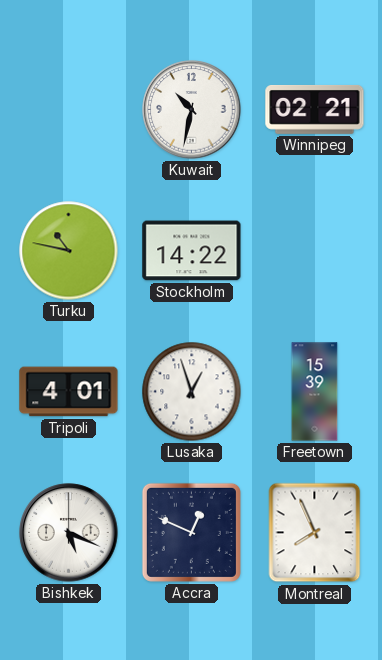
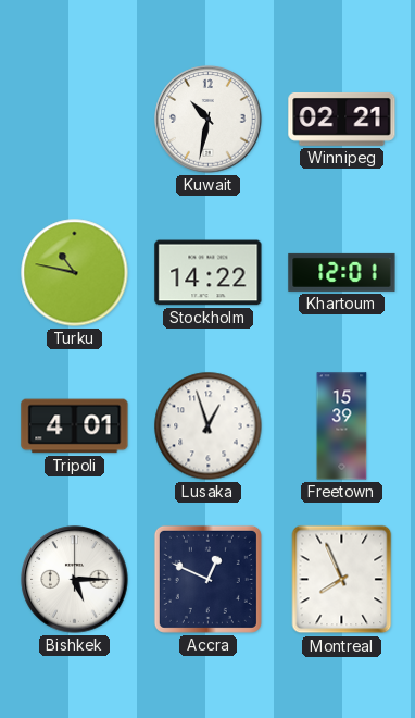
Khartoum: none -> 12:01 (342, 272)
Bishkek: 5:19 -> 5:15 (75, 580)
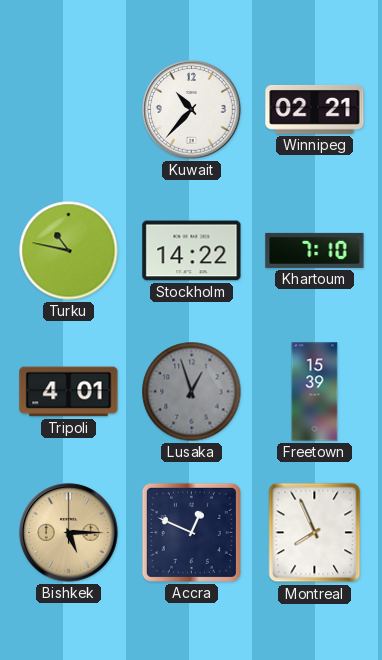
Kuwait: 10:32 -> 10:37 (192, 110)
Khartoum: 12:01 -> 7:10 (315, 250)
Lusaka dial: white -> grey (192, 392)
Bishkek dial: white -> champagne (69, 533)
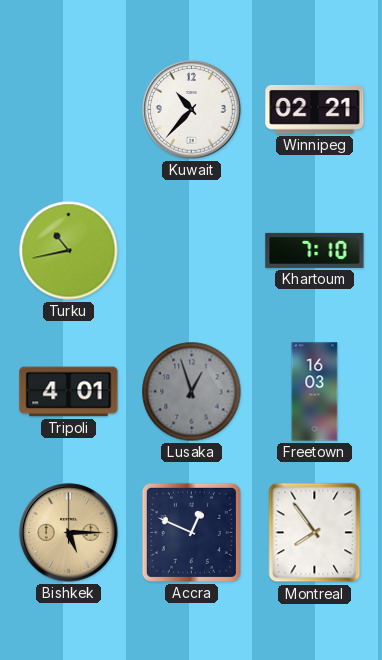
Turku: 10:47 -> 10:43 (69, 251)
Stockholm: 14:22 -> none (192, 251)
Freetown: 15:39 -> 16:03 (315, 392)
Montreal: 7:56 -> 7:54 (315, 533)
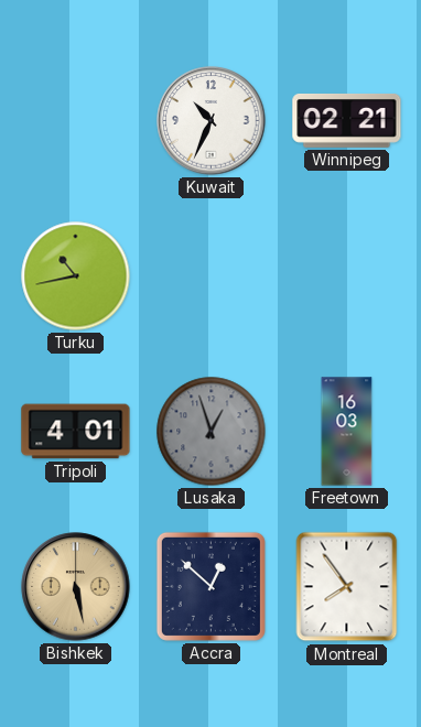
Kuwait: 10:37 -> 10:34 (212, 121)
Khartoum: 7:10 -> none (315, 250)
Bishkek: 5:15 -> 5:28 (76, 587)
Accra: 12:49 -> 12:52 (210, 586)
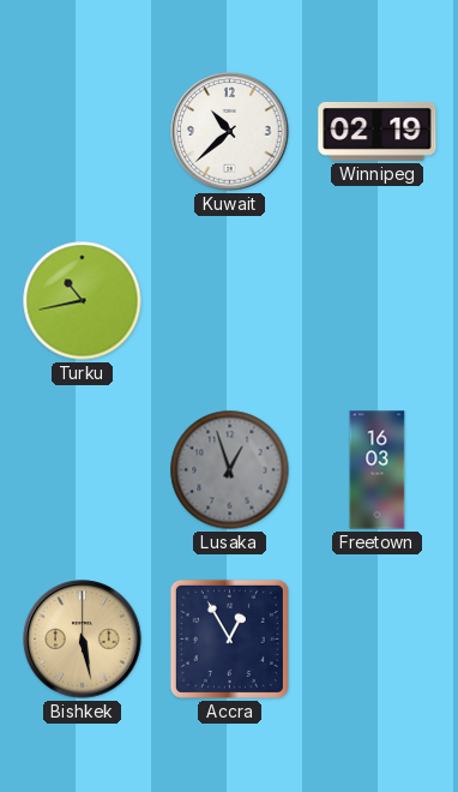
Kuwait: 10:34 -> 10:38 (230, 132)
Winnipeg: 02:21 -> 02:19 (378, 131)
Tripoli: 4:01 -> none (76, 432)
Accra: 12:52 -> 12:55 (229, 638)
Montreal: 7:54 -> none (347, 587)
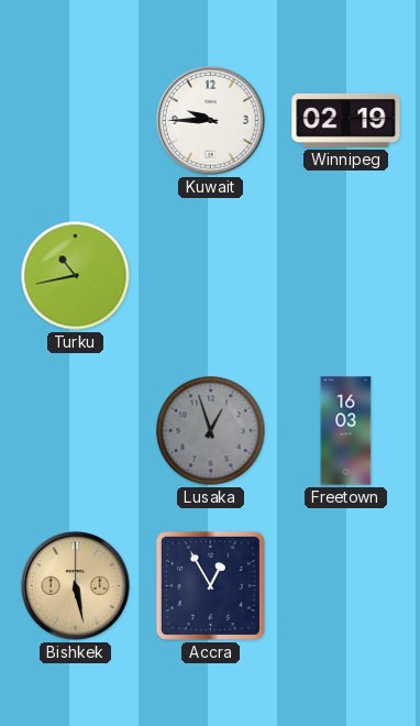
Kuwait: 10:38 -> 9:45 (211, 121)
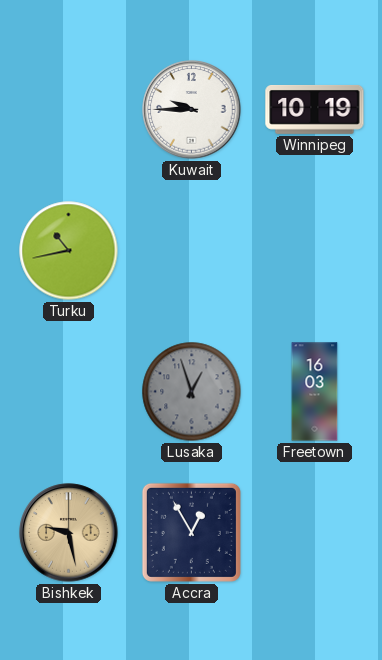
Winnipeg: 02:19 -> 10:19 (315, 109)
Bishkek: 5:28 -> 9:28 (69, 533)
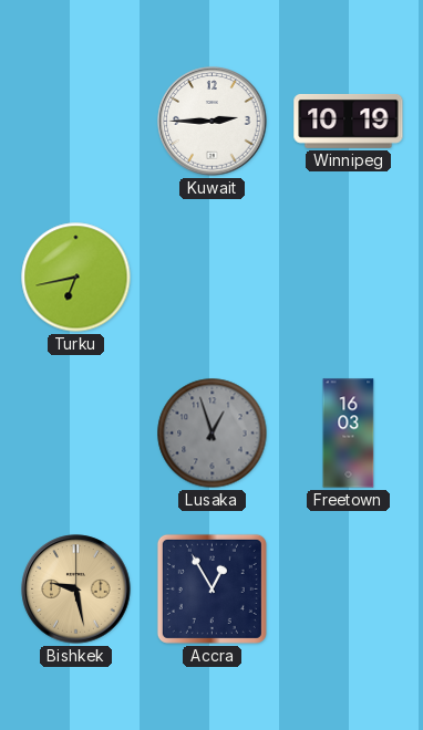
Kuwait: 9:45 -> 2:45 (213, 122)
Turku: 10:43 -> 6:43 (76, 278)
